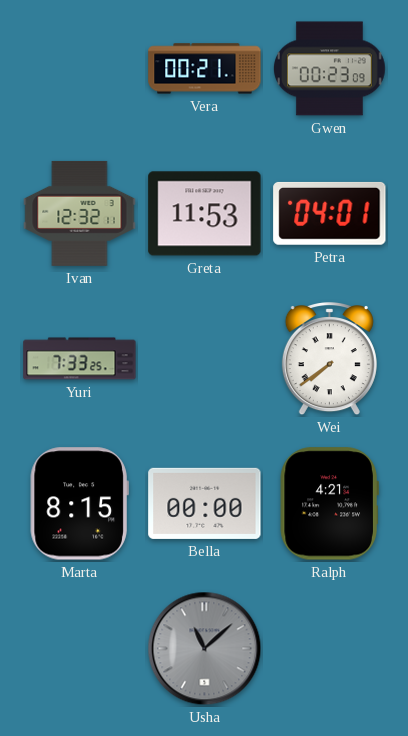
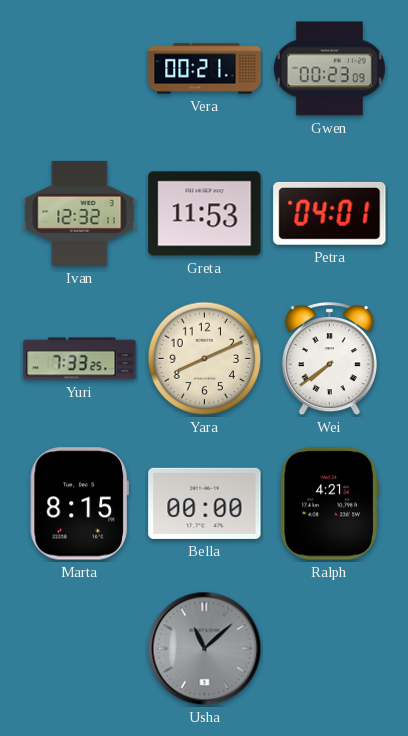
Yara: none -> 8:11 (205, 359)
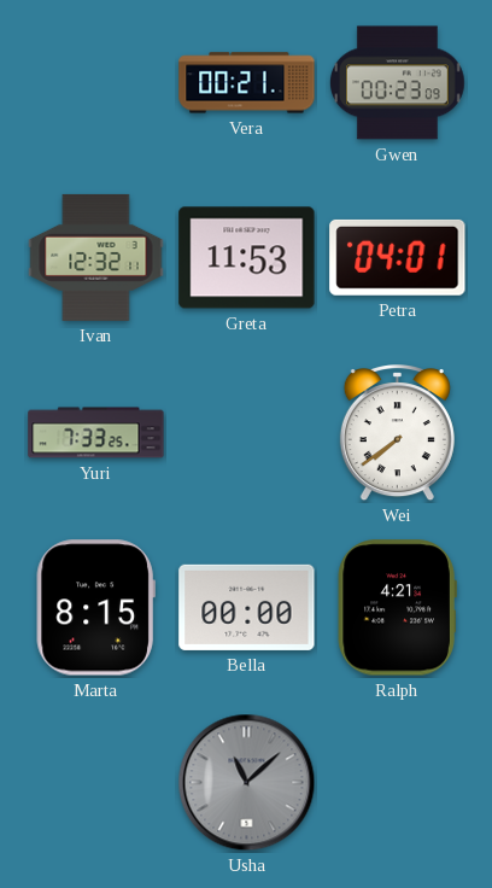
Yara: 8:11 -> none (205, 359)
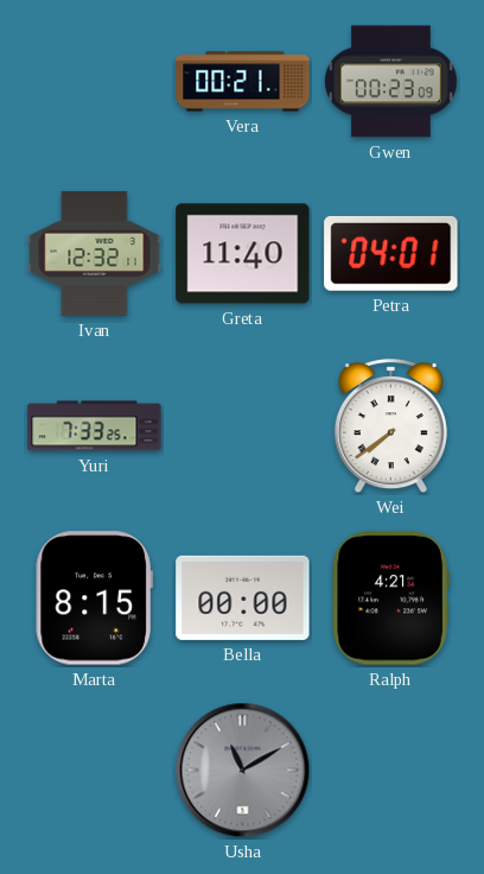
Greta: 11:53 -> 11:40 (243, 254)
Usha: 11:08 -> 11:10 (243, 771)
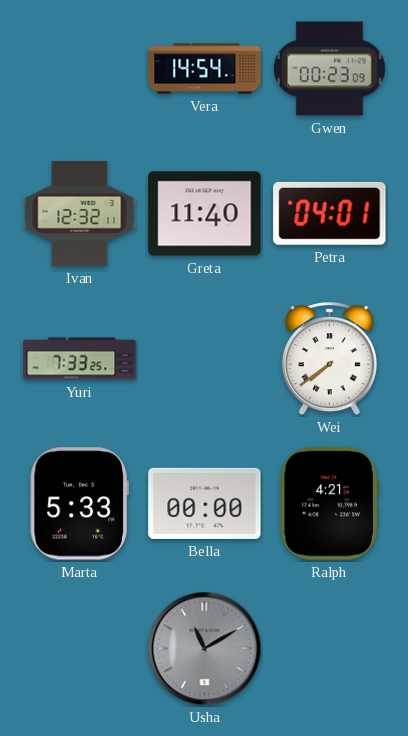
Vera: 00:21 -> 14:54 (205, 69)
Marta: 8:15 -> 5:33 (79, 504)
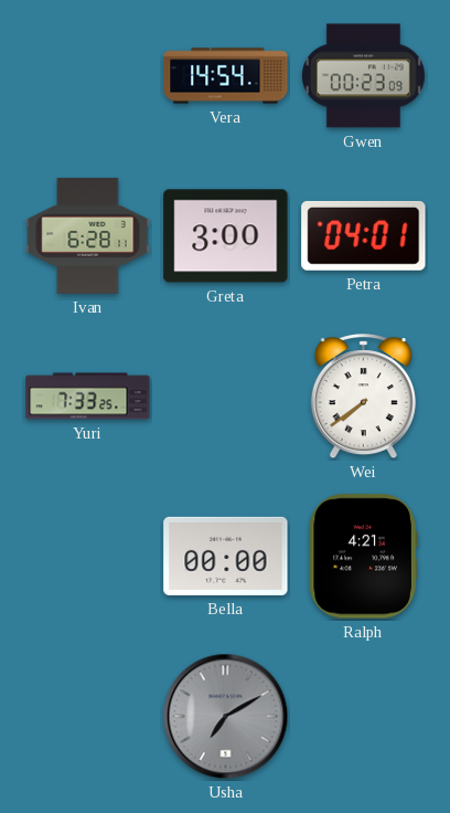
Ivan: 12:32 -> 6:28 (88, 235)
Greta: 11:40 -> 3:00 (226, 236)
Marta: 5:33 -> none (79, 504)
Usha: 11:10 -> 7:10 (226, 717)
